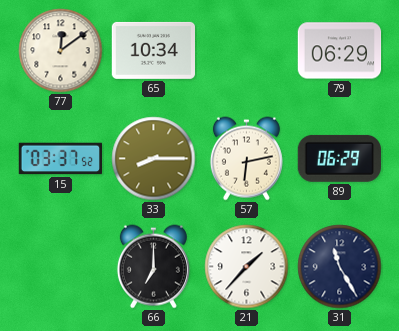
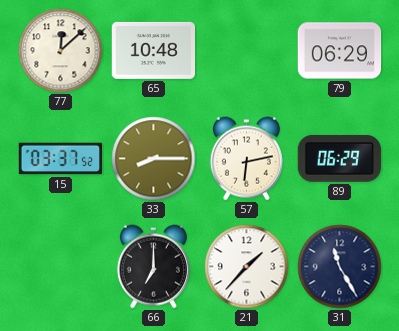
77: 12:09 -> 12:08 (61, 51)
65: 10:34 -> 10:48 (153, 50)
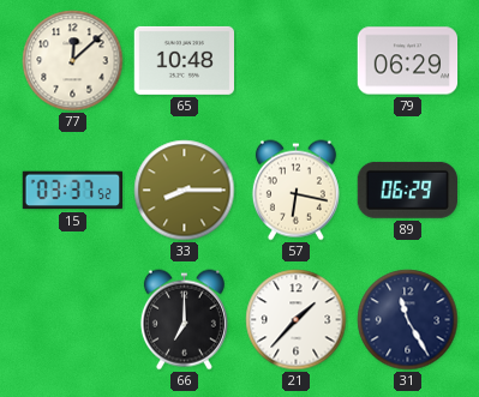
57: 6:13 -> 6:17 (295, 191)
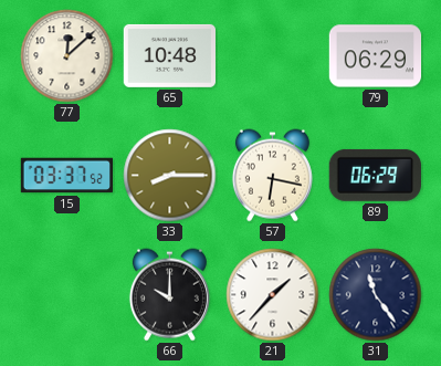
66: 7:00 -> 10:00 (169, 295)
31: 11:25 -> 11:24 (376, 295)
